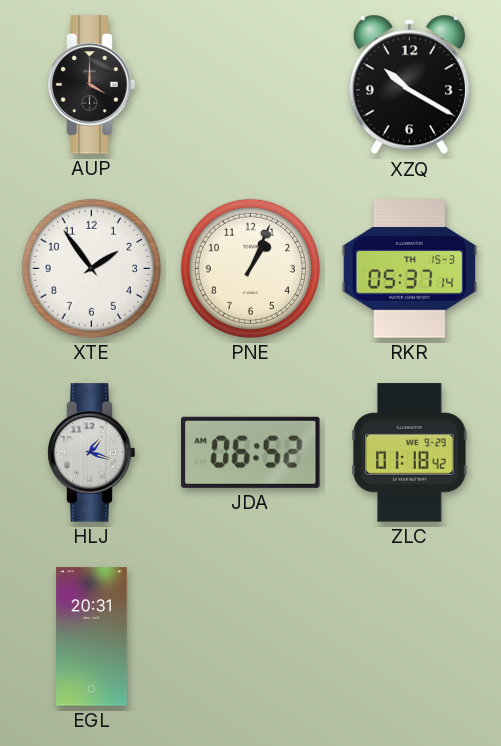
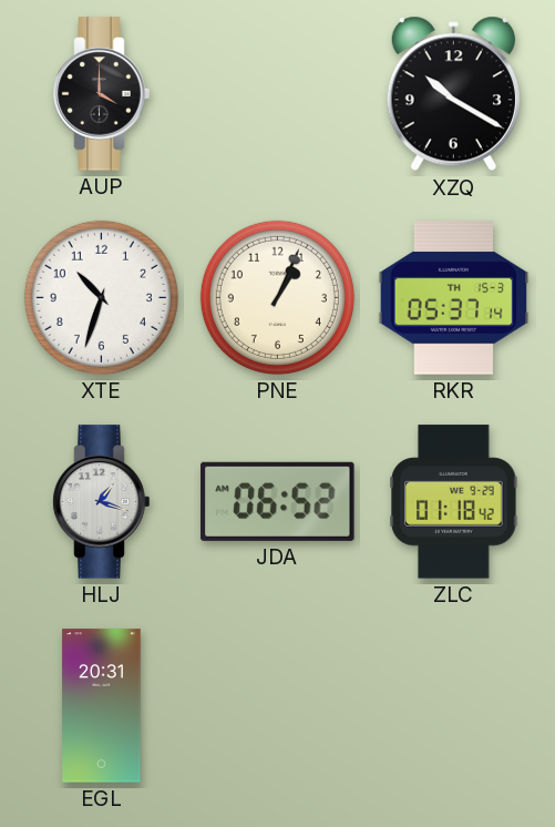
XTE: 1:54 -> 10:33 (101, 297)
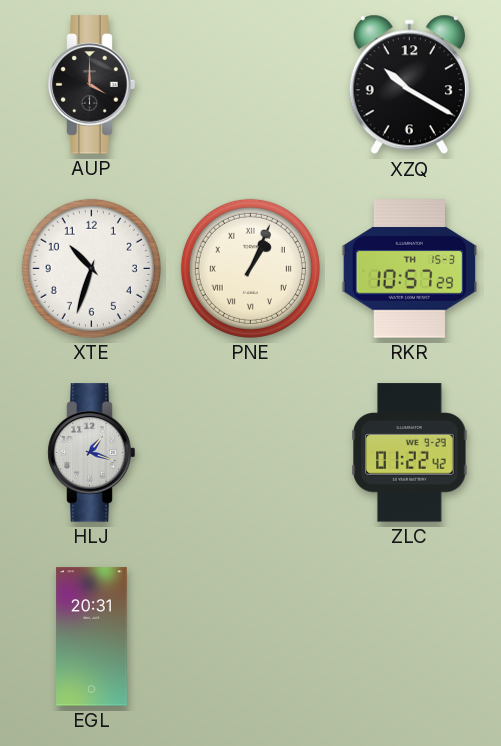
PNE numerals: Arabic -> Roman (250, 268)
RKR: 05:37 -> 10:57 (410, 269)
JDA: 06:52 -> none (278, 501)
ZLC: 01:18 -> 01:22 (410, 453)
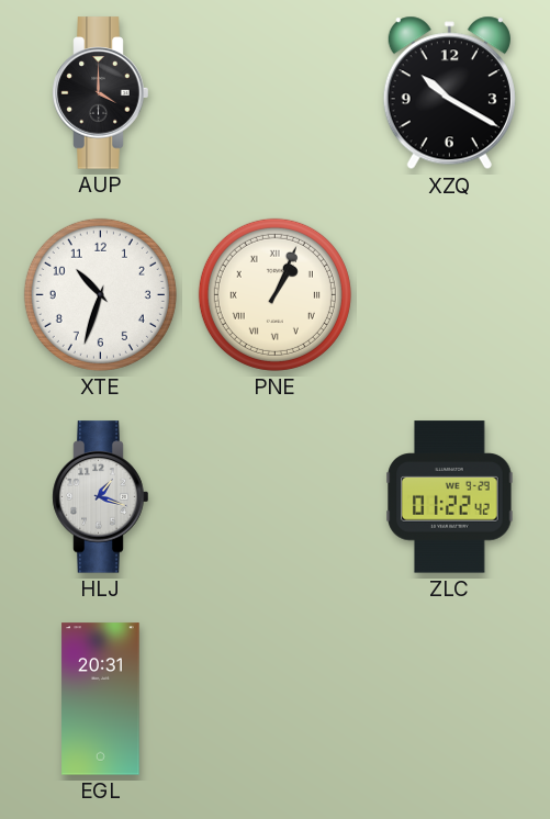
RKR: 10:57 -> none (410, 269)
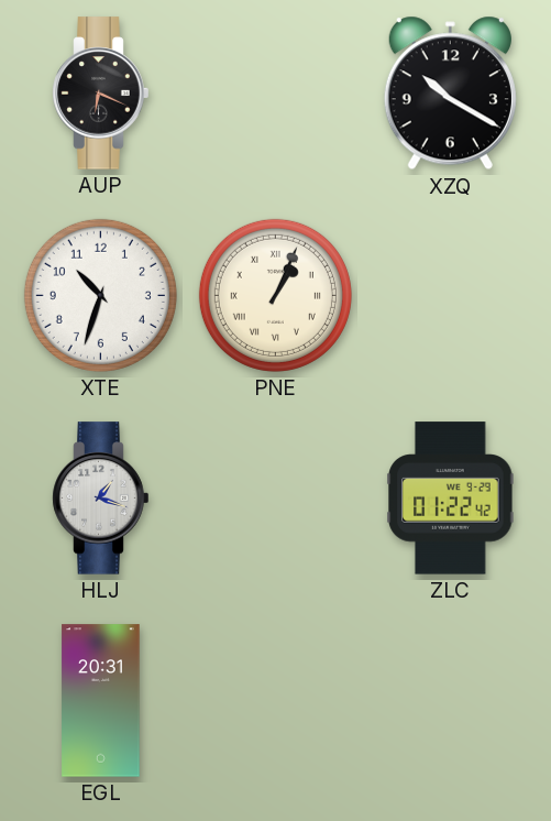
AUP: 4:00 -> 6:19 (101, 94)
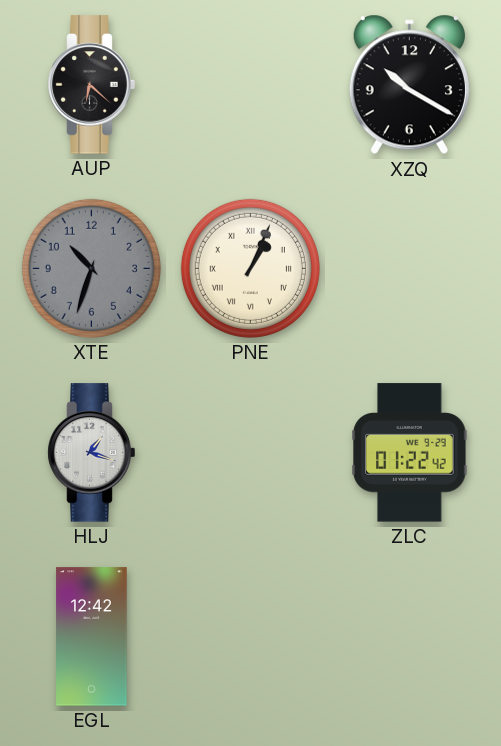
AUP: 6:19 -> 6:22 (92, 85)
XTE dial: white -> grey (91, 268)
EGL: 20:31 -> 12:42 (92, 637)
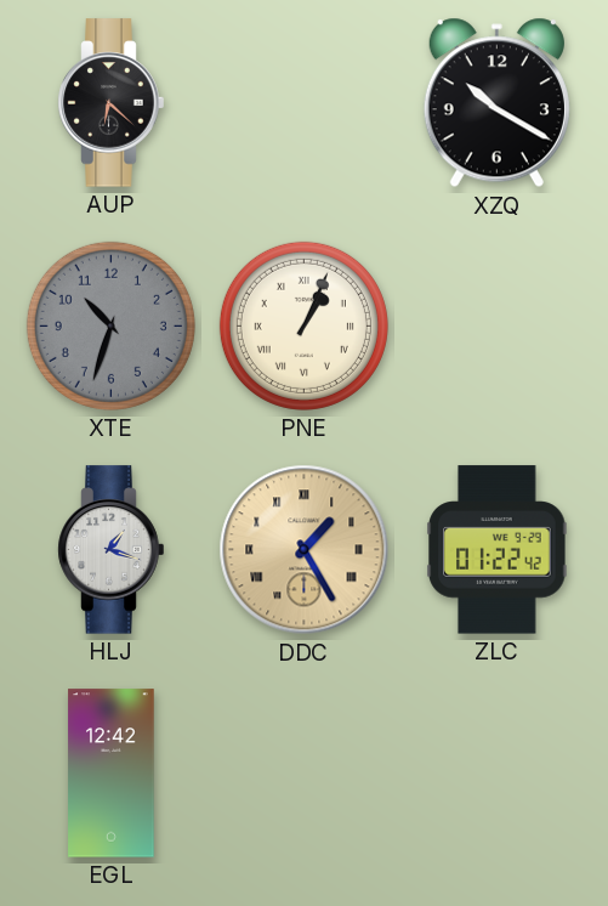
DDC: none -> 1:25 (305, 550)
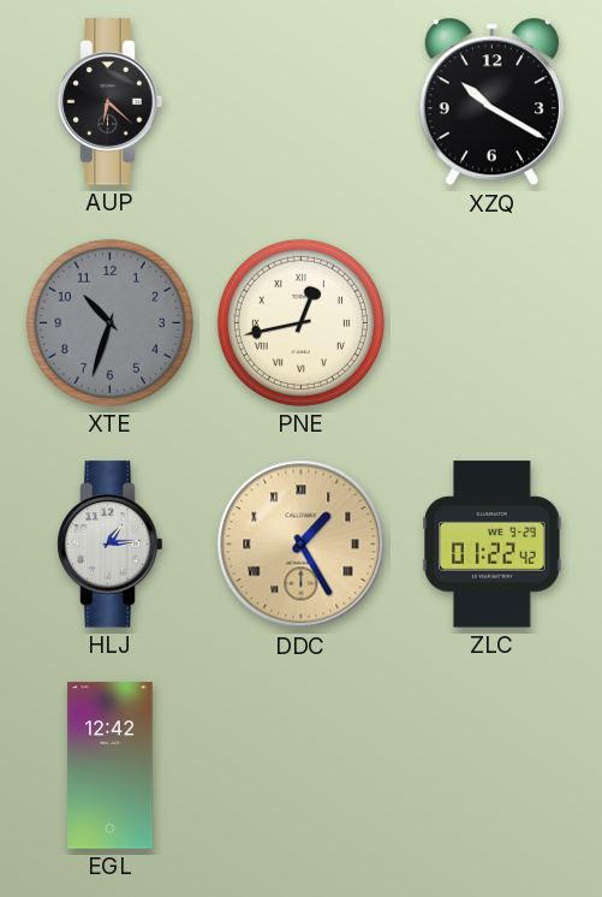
PNE: 1:04 -> 12:43 (300, 322)
HLJ: 1:18 -> 1:14 (111, 545)
